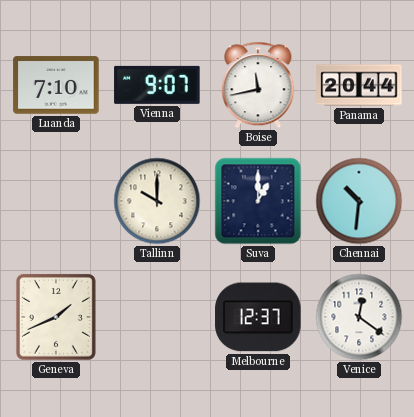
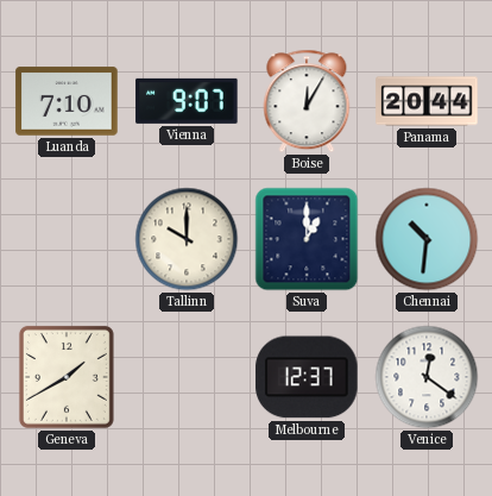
Boise: 11:43 -> 12:05 (307, 101)
Geneva: 1:41 -> 1:40 (67, 377)
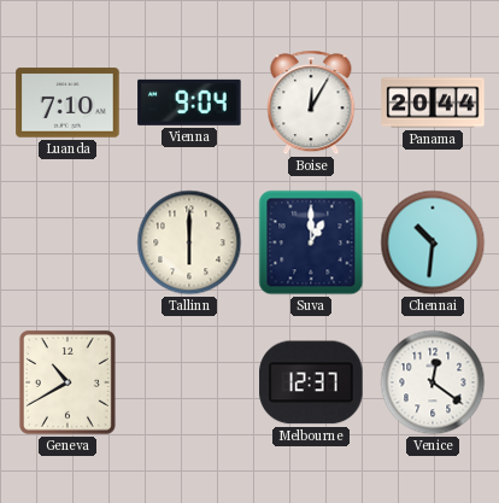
Vienna: 9:07 -> 9:04 (189, 103)
Tallinn: 10:00 -> 6:00 (189, 242)
Geneva: 1:40 -> 10:40 (67, 382)
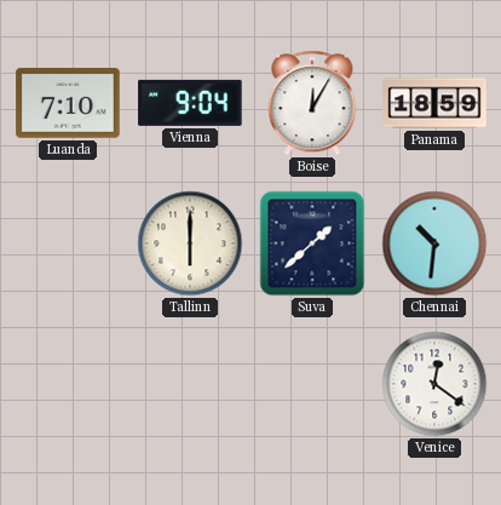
Panama: 20:44 -> 18:59 (434, 103)
Suva: 1:00 -> 1:38 (312, 243)
Geneva: 10:40 -> none (67, 382)
Melbourne: 12:37 -> none (311, 382)
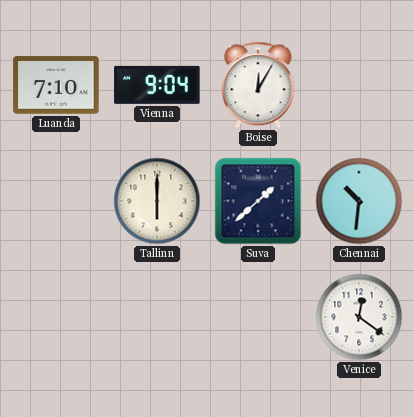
Panama: 18:59 -> none (434, 103)
